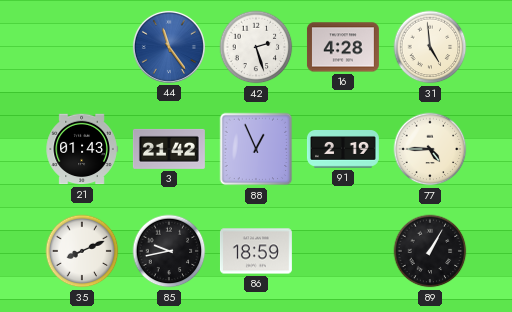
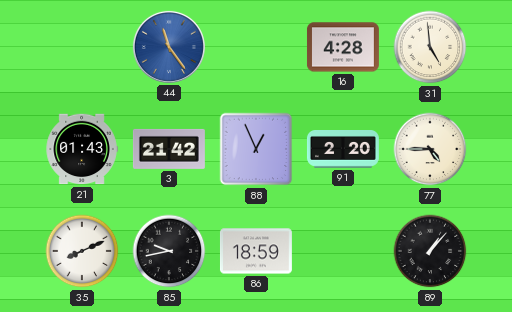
42: 2:27 -> none (256, 47)
91: 2:19 -> 2:20 (343, 150)
89: 1:05 -> 1:07 (430, 251)
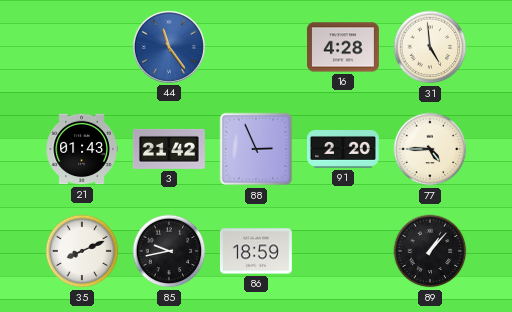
88: 12:56 -> 2:56 (256, 149)
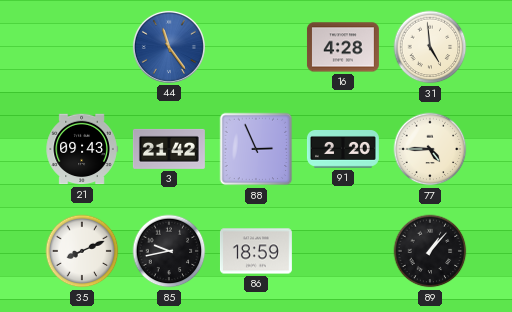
21: 01:43 -> 09:43 (82, 149)
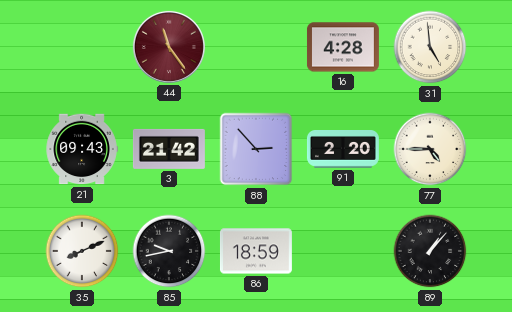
44 dial: blue -> burgundy (169, 47)
88: 2:56 -> 2:53 (256, 149)
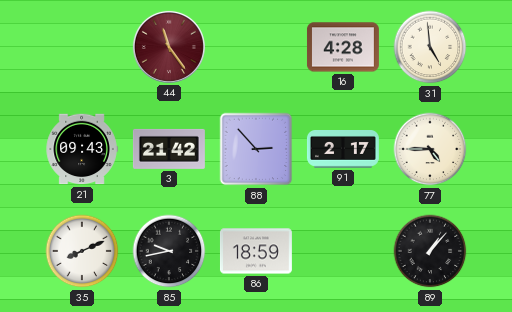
91: 2:20 -> 2:17 (343, 150)
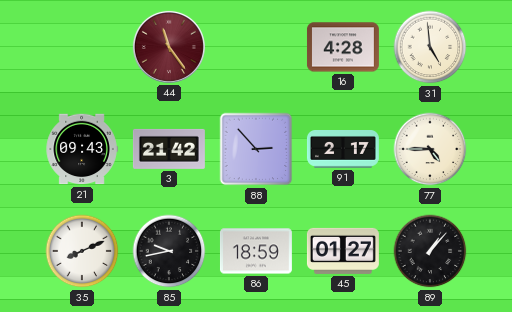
45: none -> 01:27 (343, 251)
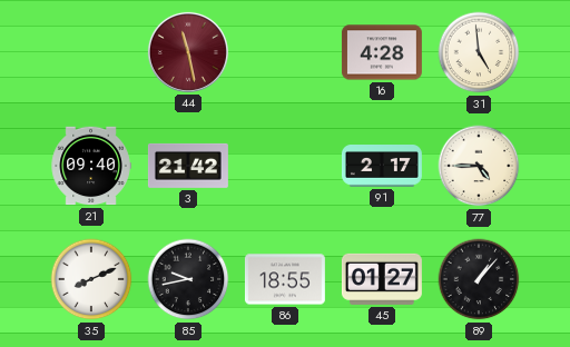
44: 11:24 -> 11:28 (188, 52)
21: 09:43 -> 09:40 (91, 166)
88: 2:53 -> none (256, 149)
86: 18:59 -> 18:55 (285, 279)
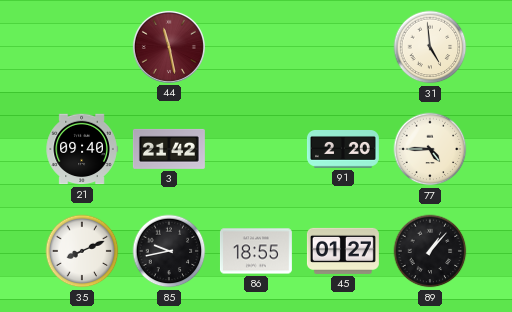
16: 4:28 -> none (382, 52)
91: 2:17 -> 2:20 (343, 150)
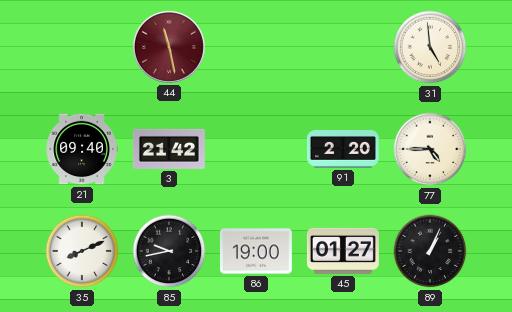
86: 18:55 -> 19:00 (256, 251)
89: 1:07 -> 1:04 (430, 251)
